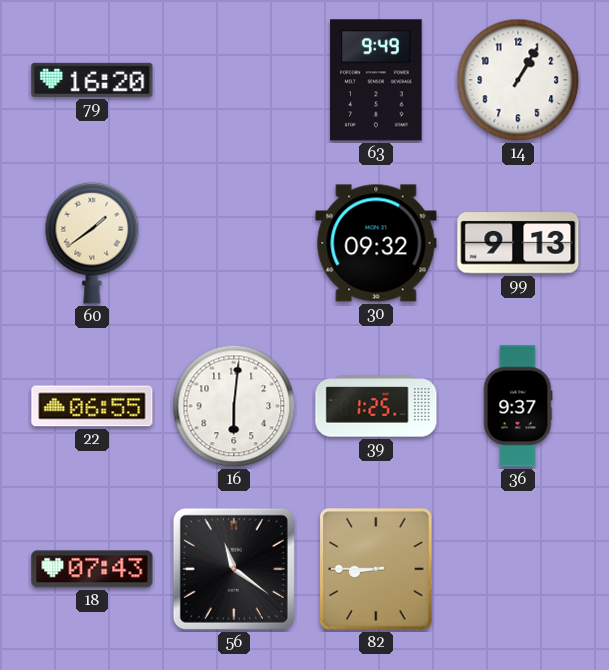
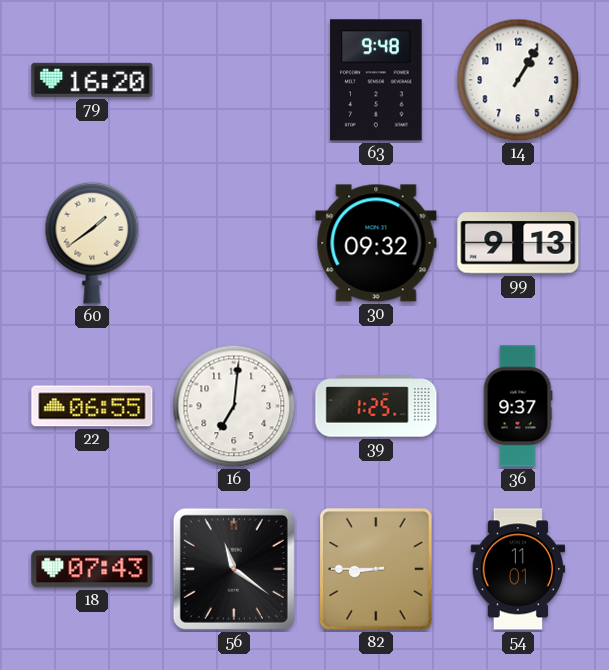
63: 9:49 -> 9:48 (376, 80)
16: 6:01 -> 7:01 (234, 406)
54: none -> 11:01 (518, 569)
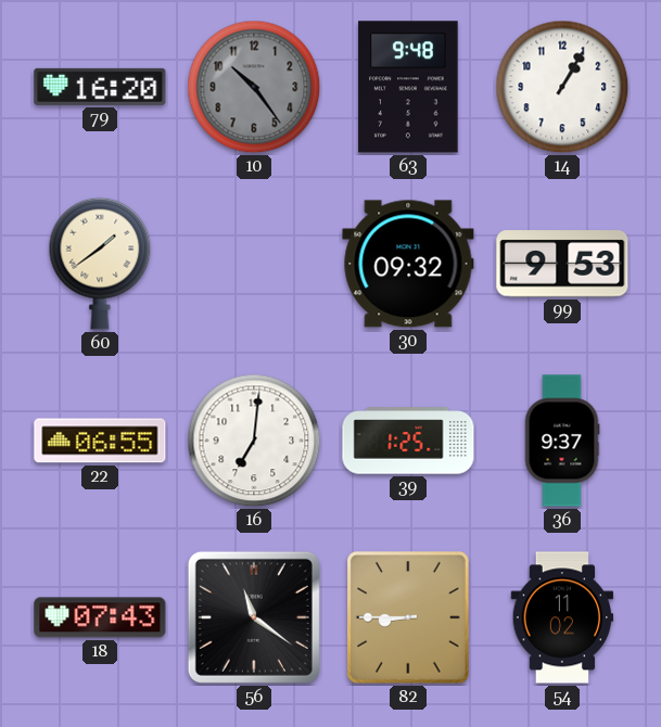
10: none -> 10:24 (254, 87)
99: 9:13 -> 9:53 (562, 264)
54: 11:01 -> 11:02 (562, 617)
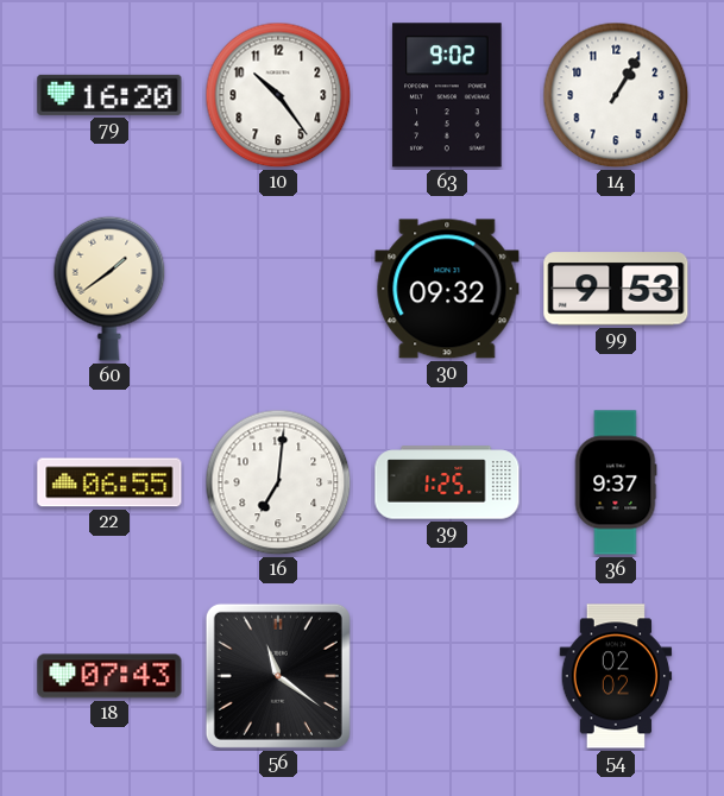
10 dial: grey -> white (278, 95)
63: 9:48 -> 9:02 (447, 95)
82: 8:45 -> none (408, 617)
54: 11:02 -> 02:02 (616, 676)
